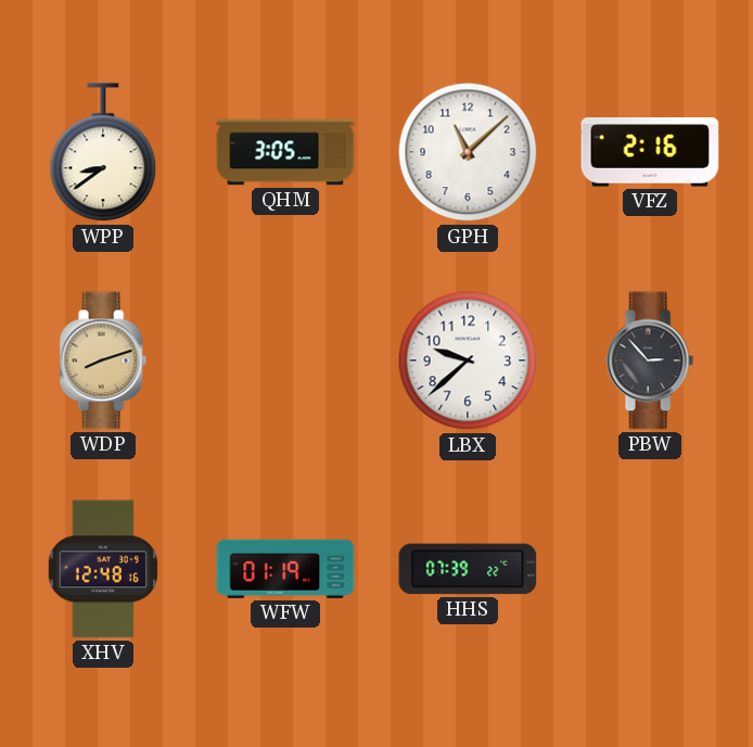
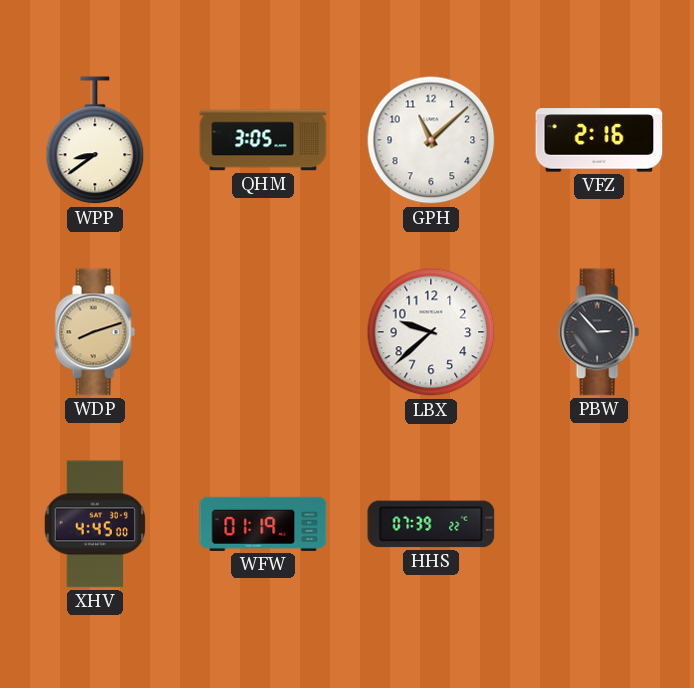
XHV: 12:48 -> 4:45 (94, 524)
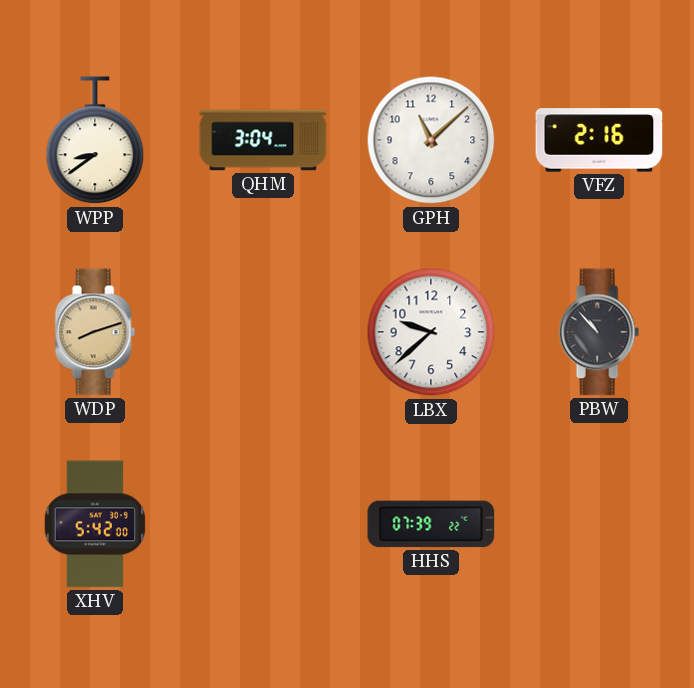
QHM: 3:05 -> 3:04 (263, 140)
PBW: 2:53 -> 10:53 (599, 332)
XHV: 4:45 -> 5:42 (94, 524)
WFW: 01:19 -> none (263, 524)
